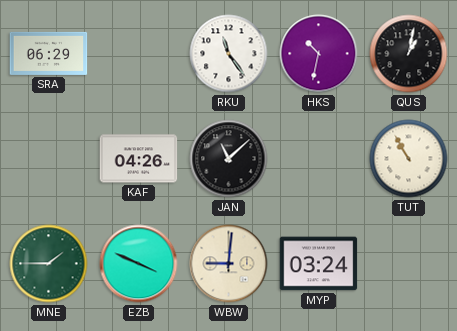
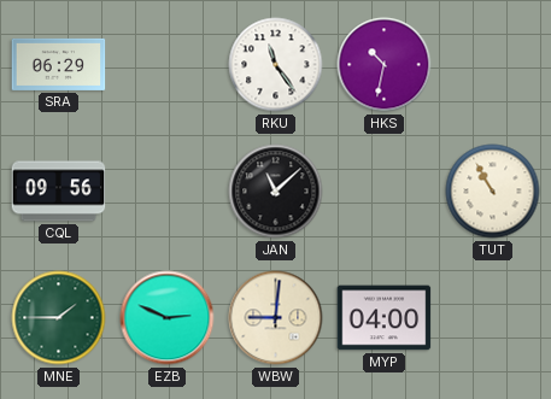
QUS: 1:02 -> none (409, 54)
CQL: none -> 09:56 (59, 192)
KAF: 04:26 -> none (139, 159)
EZB: 3:49 -> 2:49 (168, 318)
MYP: 03:24 -> 04:00 (385, 318)
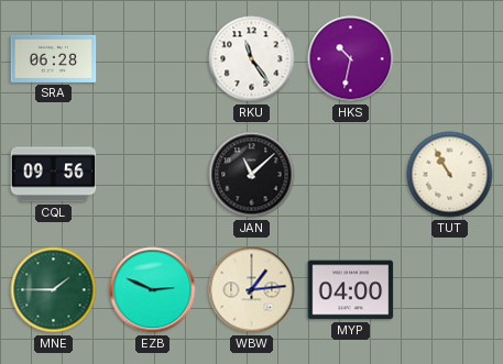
SRA: 06:29 -> 06:28 (54, 58)
WBW: 9:01 -> 1:14 (252, 290)
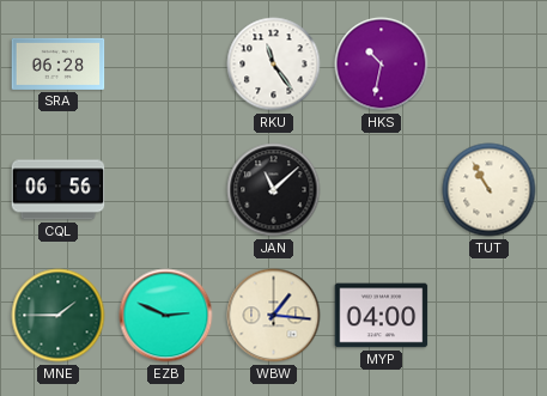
CQL: 09:56 -> 06:56 (59, 190)
WBW: 1:14 -> 1:16 (274, 316)
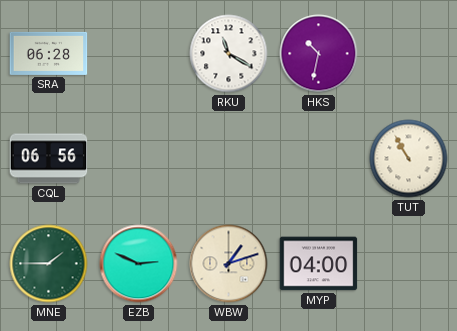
RKU: 11:24 -> 11:20 (229, 54)
JAN: 11:08 -> none (274, 190)
WBW: 1:16 -> 1:12 (229, 264)
